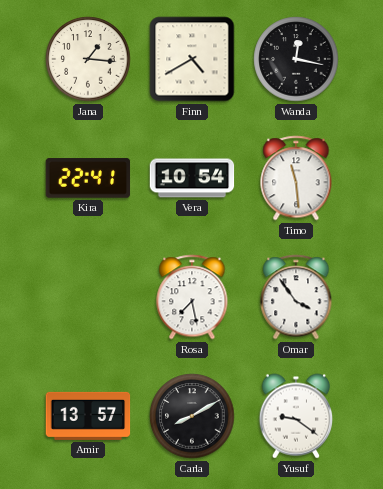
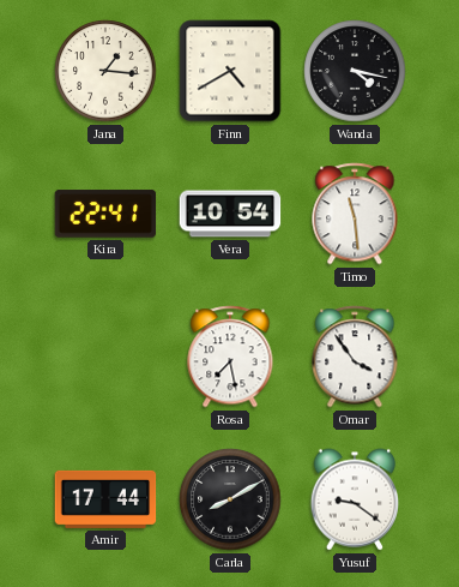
Wanda: 12:17 -> 4:17 (355, 71)
Amir: 13:57 -> 17:44 (105, 499)
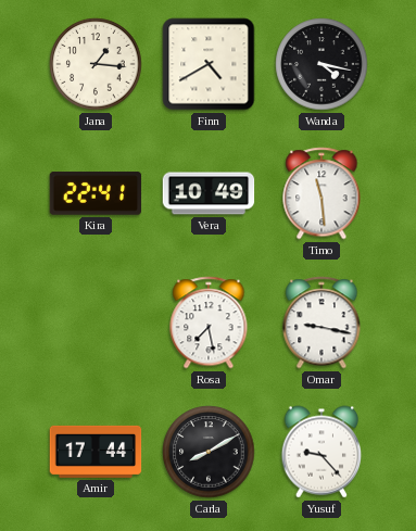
Vera: 10:54 -> 10:49 (209, 193)
Omar: 3:54 -> 9:17 (322, 323)
Yusuf: 9:21 -> 9:23 (322, 452)
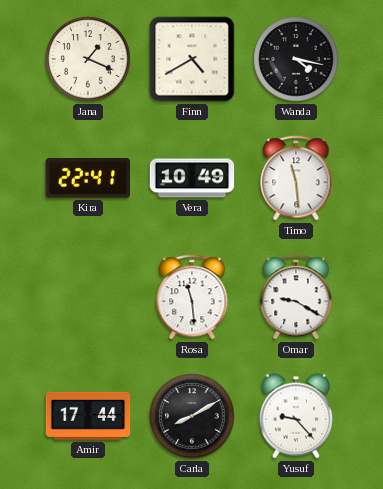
Jana: 1:16 -> 1:19 (88, 59)
Rosa: 7:28 -> 11:29 (192, 297)
Omar: 9:17 -> 9:20 (296, 297)
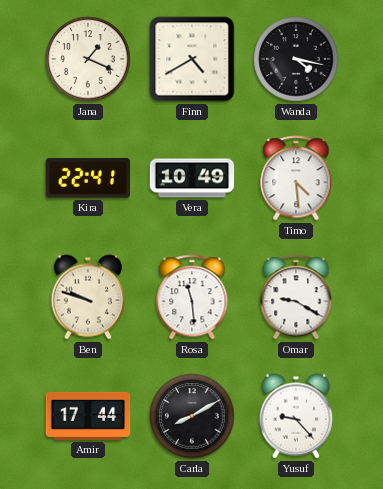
Timo: 11:29 -> 4:29 (296, 178)
Ben: none -> 9:48 (88, 297)
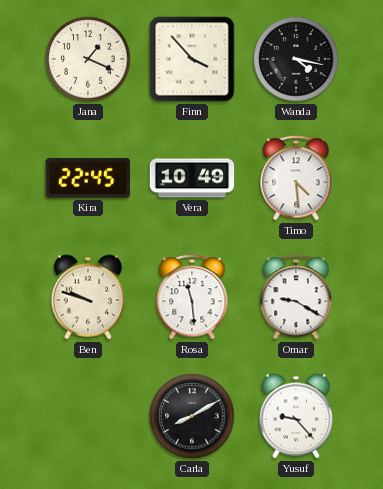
Finn: 4:40 -> 3:53 (192, 59)
Kira: 22:41 -> 22:45 (88, 178)
Amir: 17:44 -> none (88, 416)
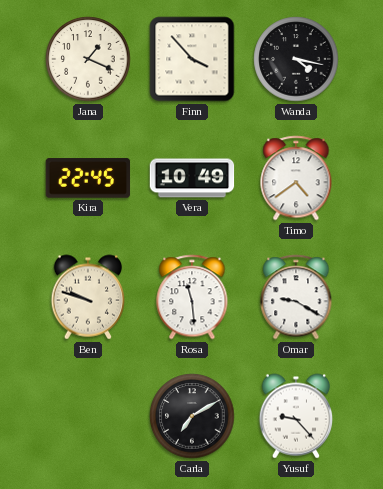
Timo: 4:29 -> 4:39 (296, 178)
Carla: 8:10 -> 7:10 (192, 416)
